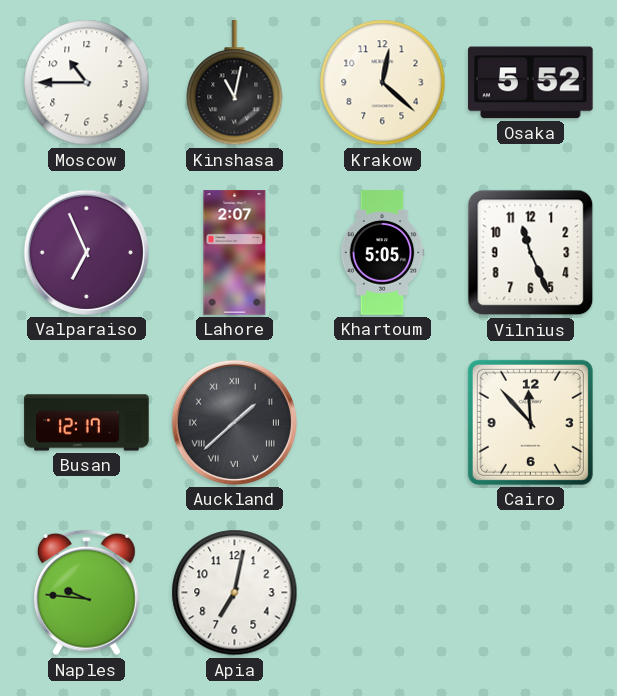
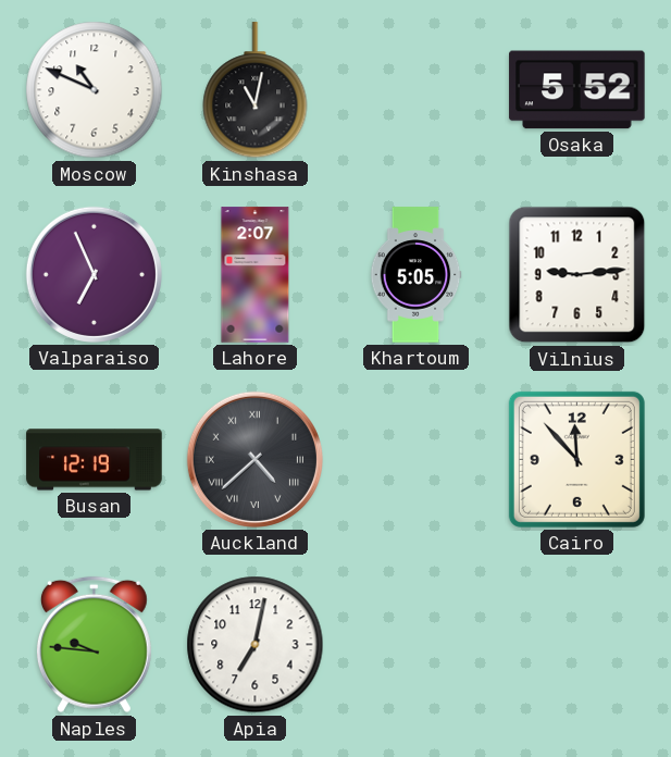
Moscow: 10:45 -> 10:49 (95, 90)
Krakow: 12:22 -> none (383, 83)
Vilnius: 11:26 -> 9:14 (577, 275)
Busan: 12:17 -> 12:19 (95, 460)
Auckland: 1:38 -> 4:38 (254, 459)
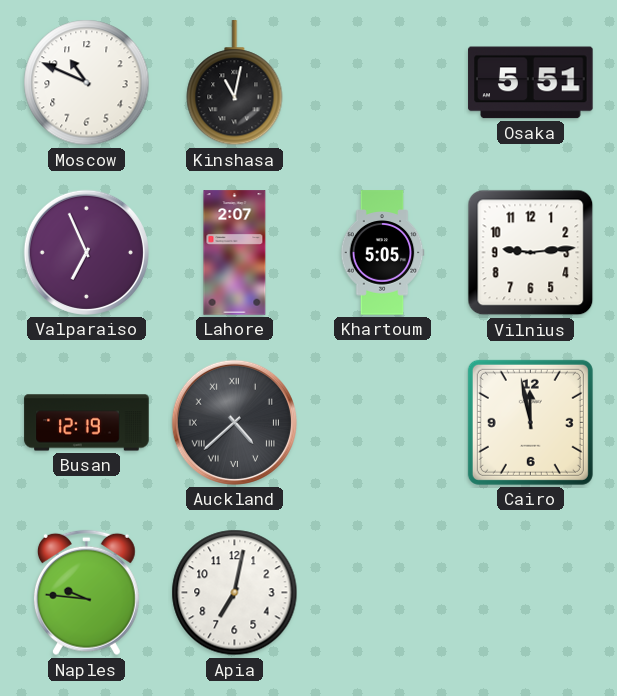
Osaka: 5:52 -> 5:51 (531, 83)
Cairo: 11:53 -> 11:58 (530, 422)
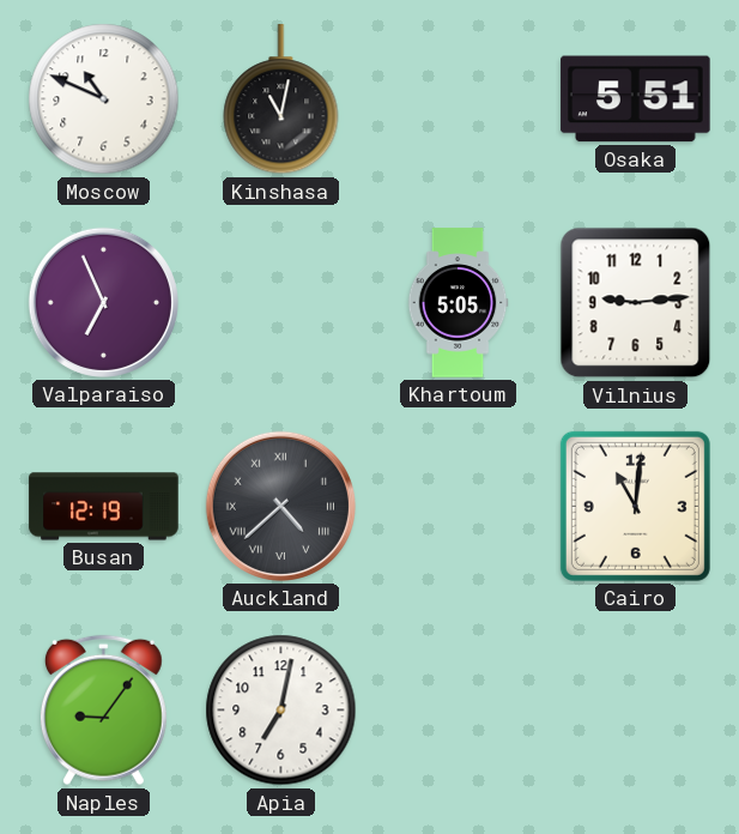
Lahore: 2:07 -> none (235, 253)
Cairo: 11:58 -> 11:01 (635, 506)
Naples: 9:46 -> 9:06 (103, 711)
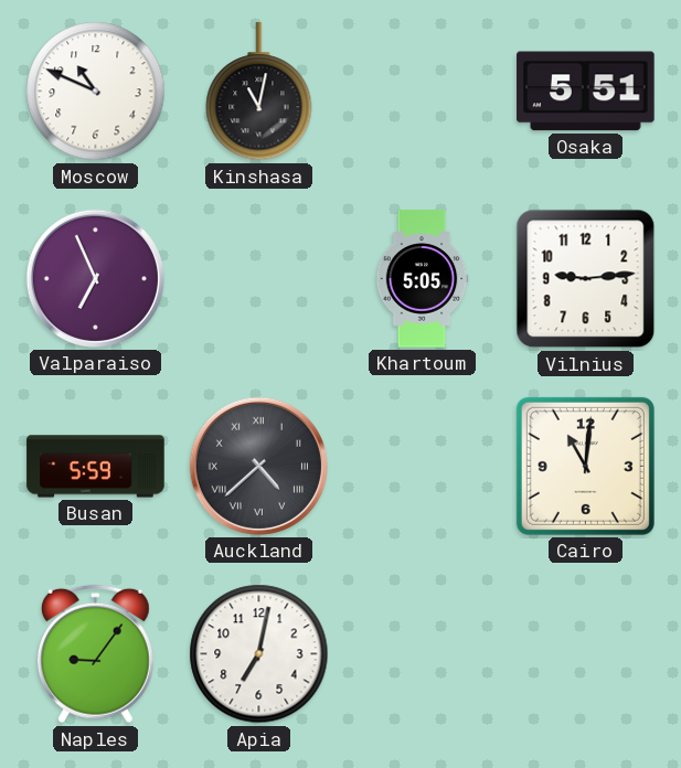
Busan: 12:19 -> 5:59 (96, 467)
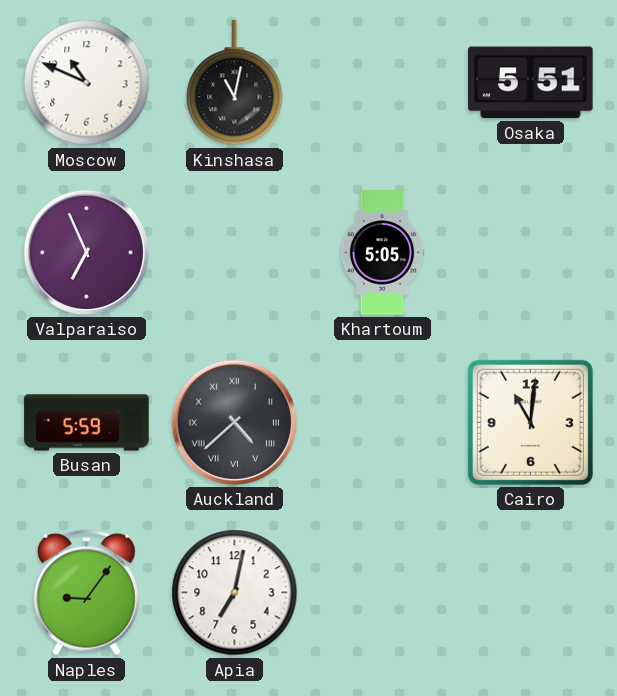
Vilnius: 9:14 -> none (586, 279)
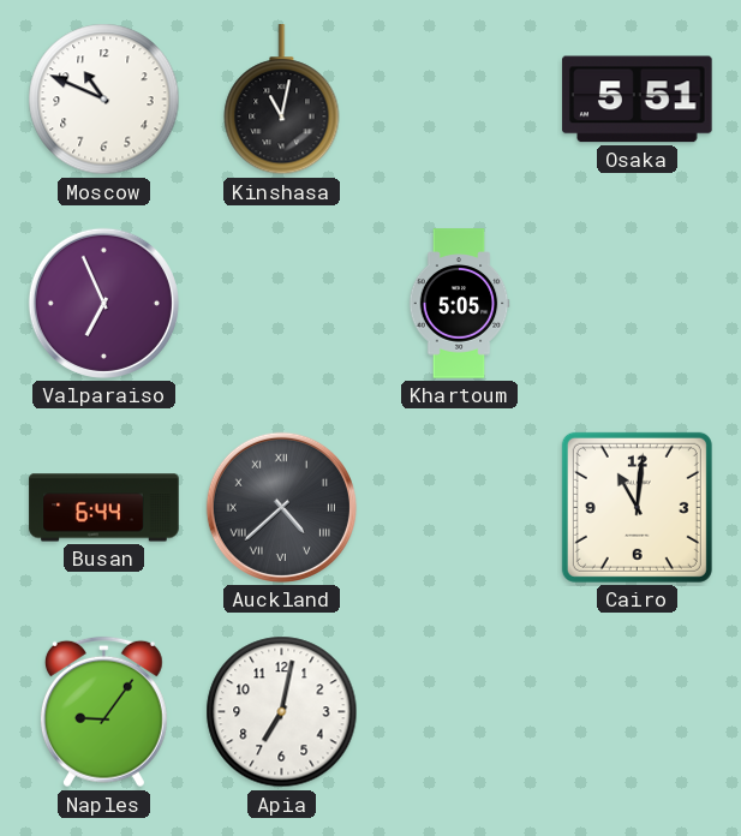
Busan: 5:59 -> 6:44 (104, 508)
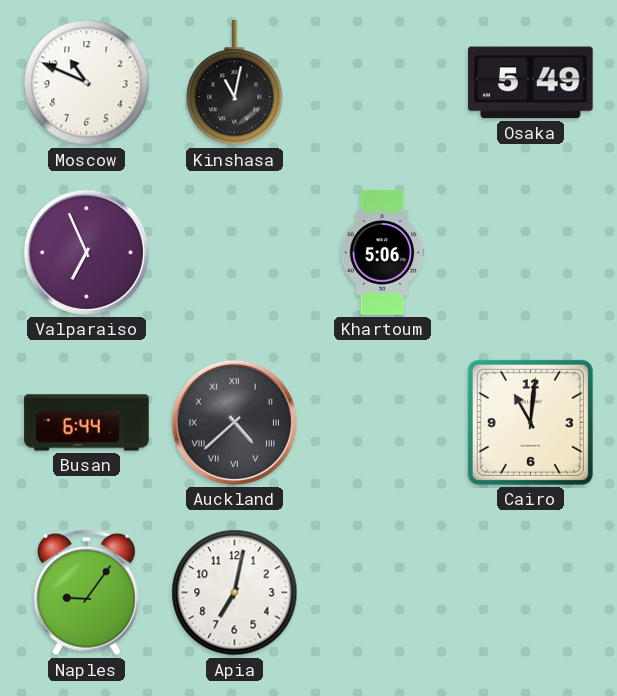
Osaka: 5:51 -> 5:49 (531, 83)
Khartoum: 5:05 -> 5:06 (382, 253)
